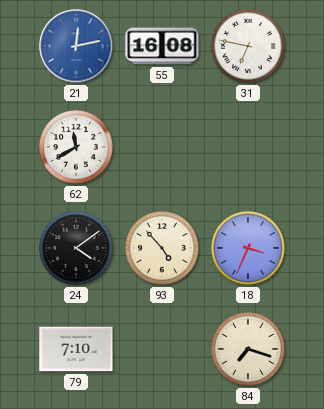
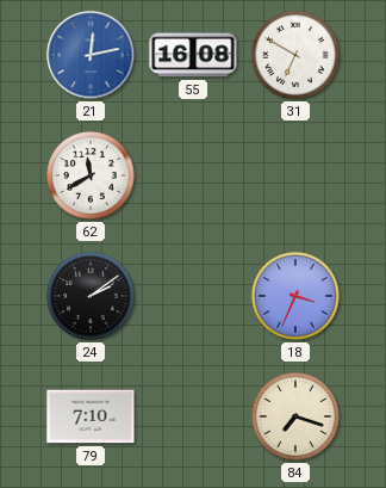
31: 6:47 -> 6:50 (297, 56)
24: 4:09 -> 2:09 (92, 297)
93: 4:53 -> none (163, 249)
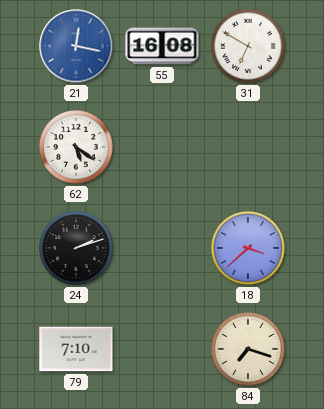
21: 12:13 -> 12:17 (76, 46)
62: 11:40 -> 5:21 (77, 148)
24: 2:09 -> 2:12 (77, 249)
18: 3:34 -> 3:38 (249, 249)
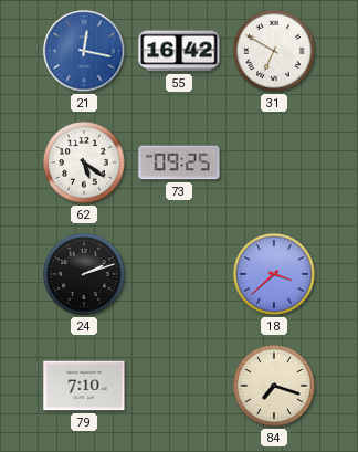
55: 16:08 -> 16:42 (179, 51)
73: none -> 09:25 (179, 162)
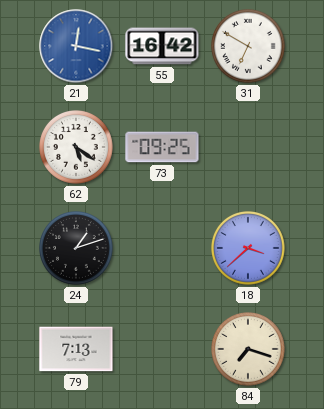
24: 2:12 -> 1:12 (77, 249)
79: 7:10 -> 7:13 (76, 349)
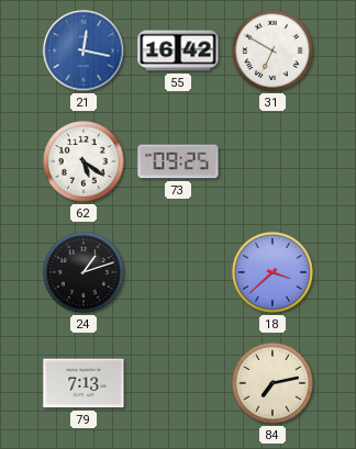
84: 7:18 -> 7:13 (274, 384)
